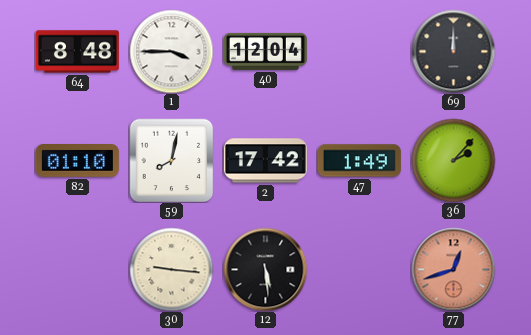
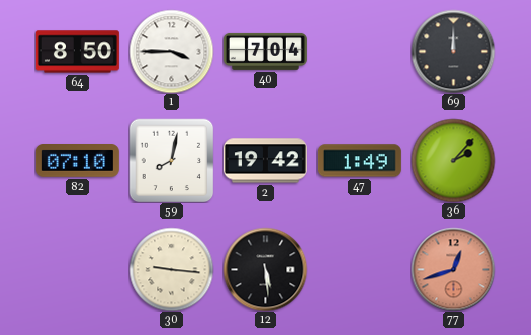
64: 8:48 -> 8:50 (77, 52)
40: 12:04 -> 7:04 (265, 51)
82: 01:10 -> 07:10 (77, 161)
2: 17:42 -> 19:42 (265, 161)
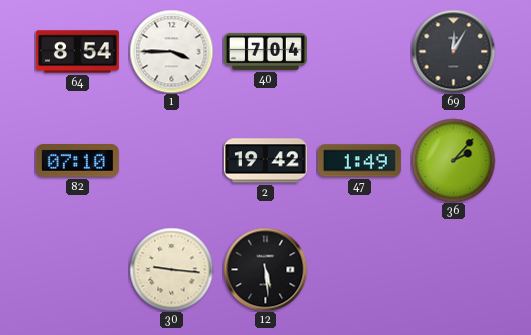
64: 8:50 -> 8:54 (77, 52)
69: 12:00 -> 12:05 (453, 51)
59: 8:02 -> none (171, 160)
77: 12:42 -> none (453, 269)
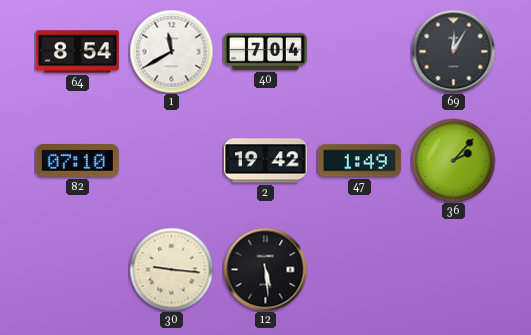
1: 3:45 -> 11:40 (171, 51)
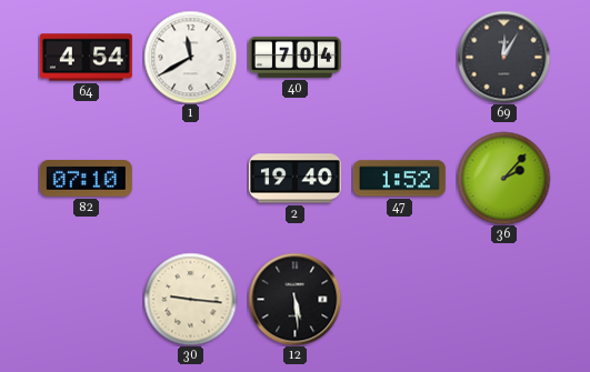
64: 8:54 -> 4:54 (86, 58)
2: 19:42 -> 19:40 (294, 179)
47: 1:49 -> 1:52 (399, 179)
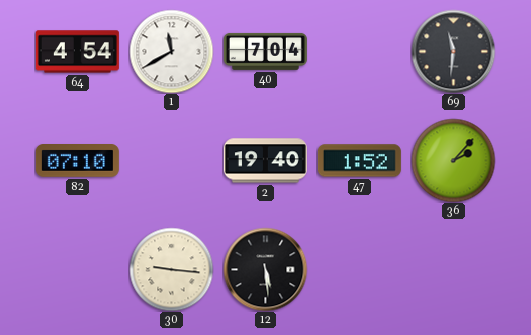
69: 12:05 -> 11:31 (453, 51)
